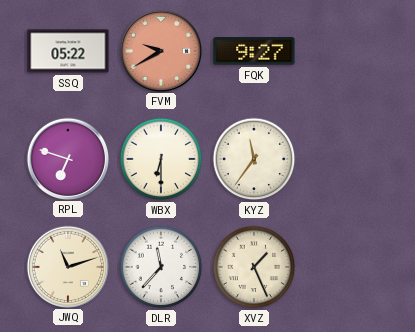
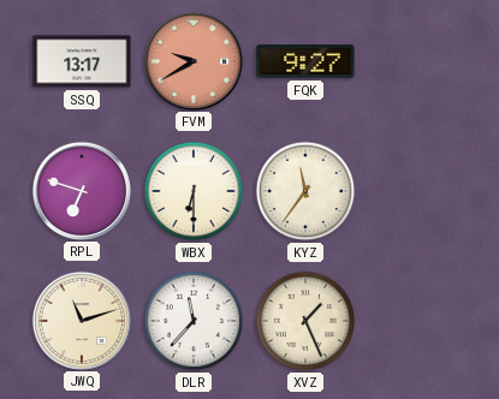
SSQ: 05:22 -> 13:17 (82, 61)
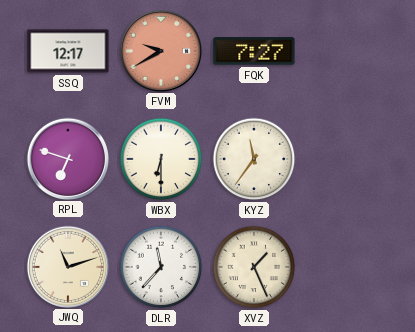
SSQ: 13:17 -> 12:17 (68, 51)
FQK: 9:27 -> 7:27 (254, 51)
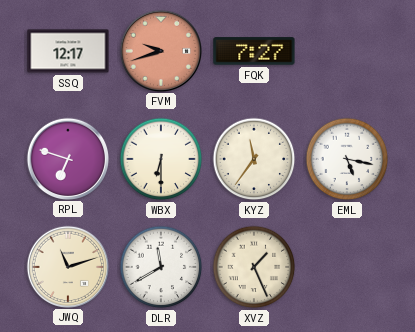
FVM: 9:40 -> 9:42 (160, 50)
EML: none -> 5:17 (347, 159)
DLR: 11:37 -> 11:40 (161, 267)
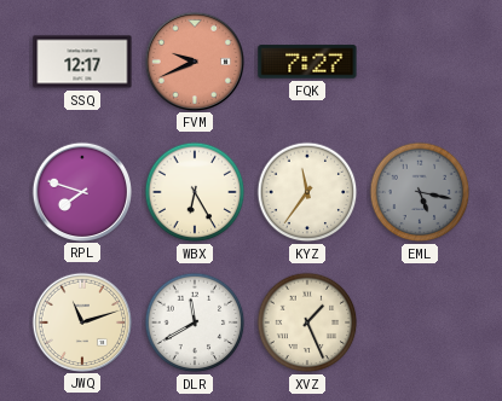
FVM: 9:42 -> 9:41 (194, 60)
RPL: 6:48 -> 7:48 (81, 191)
WBX: 6:30 -> 6:25 (195, 192)
EML dial: white -> grey (420, 192)
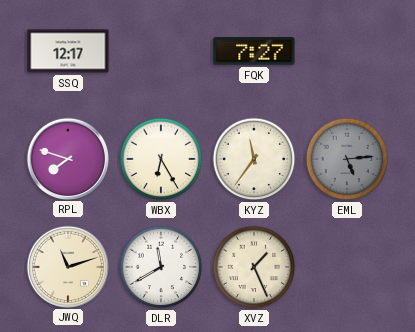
FVM: 9:41 -> none (194, 60)
EML: 5:17 -> 5:14 (347, 159)
